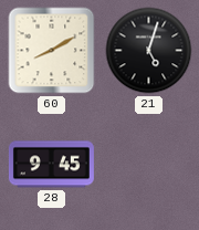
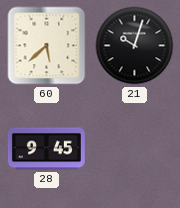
60: 8:10 -> 5:38 (47, 46)
21: 5:03 -> 10:03 (135, 46)
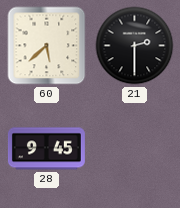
21: 10:03 -> 2:30 (135, 46)
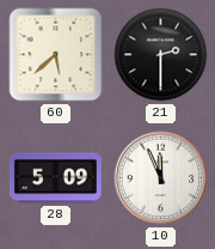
28: 9:45 -> 5:09 (55, 178)
10: none -> 11:56 (161, 178)
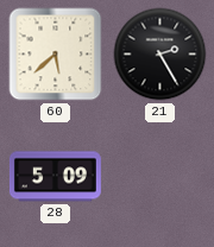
21: 2:30 -> 2:25 (160, 55)
10: 11:56 -> none (161, 178)
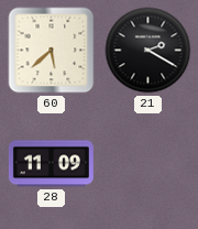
21: 2:25 -> 2:20 (148, 51)
28: 5:09 -> 11:09 (51, 164)
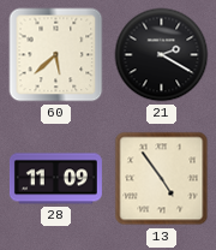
13: none -> 4:54 (162, 179)
